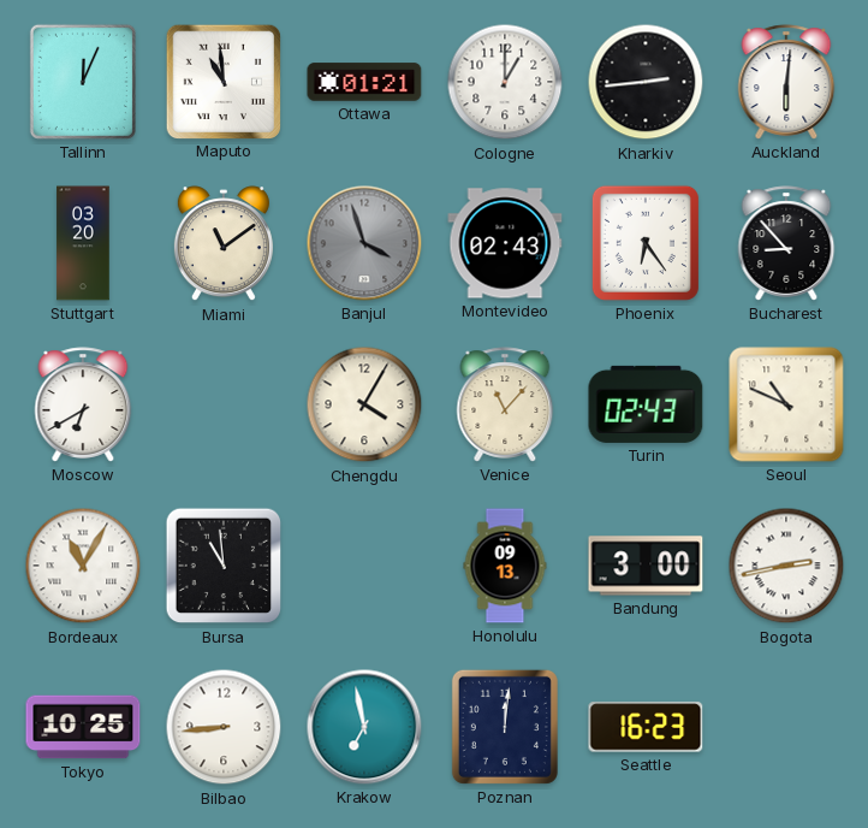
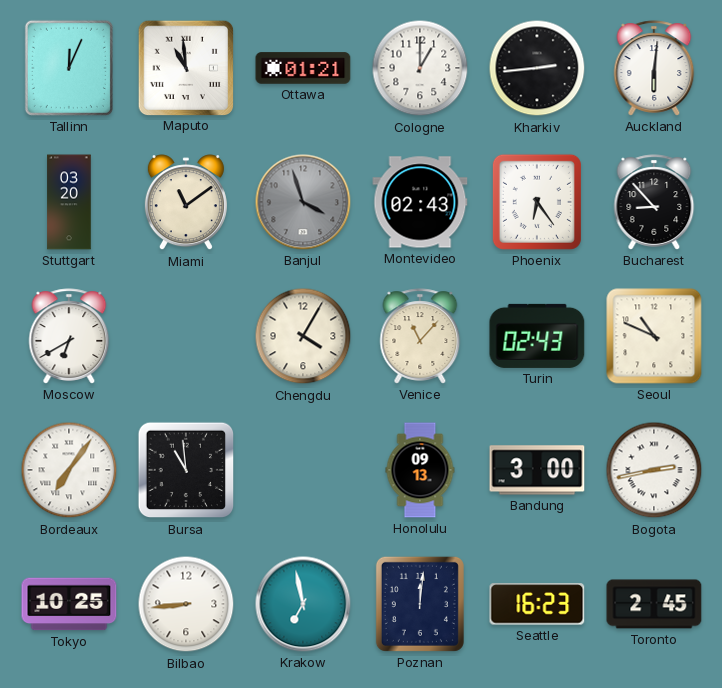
Bordeaux: 11:05 -> 7:06 (69, 470)
Toronto: none -> 2:45 (654, 604)
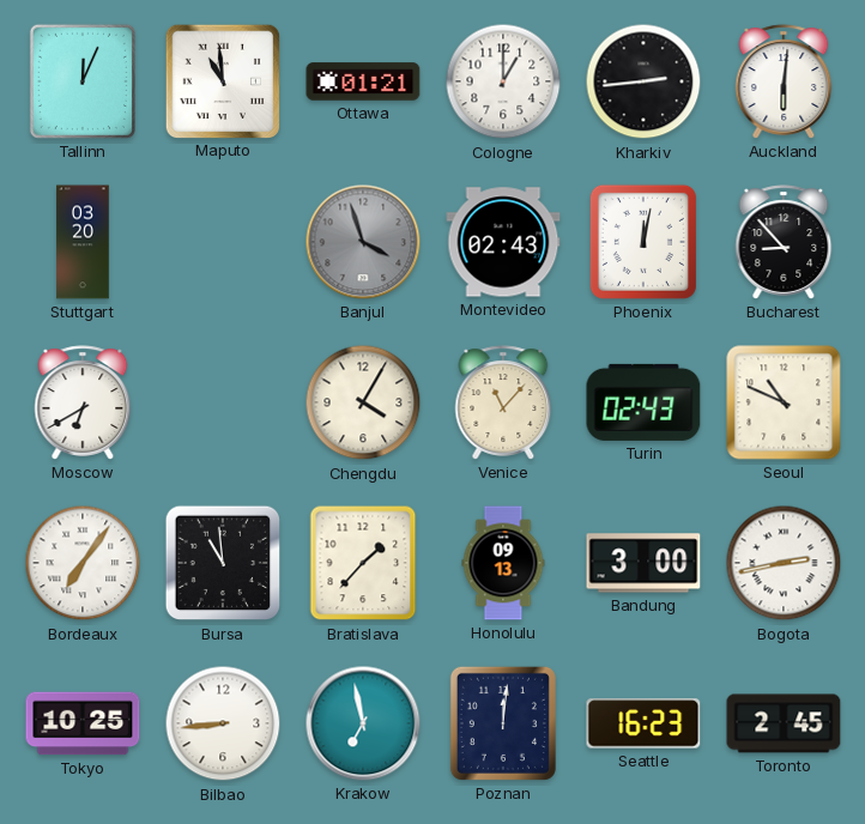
Miami: 11:09 -> none (186, 203)
Phoenix: 6:24 -> 12:02 (643, 242)
Bratislava: none -> 1:37 (363, 563)
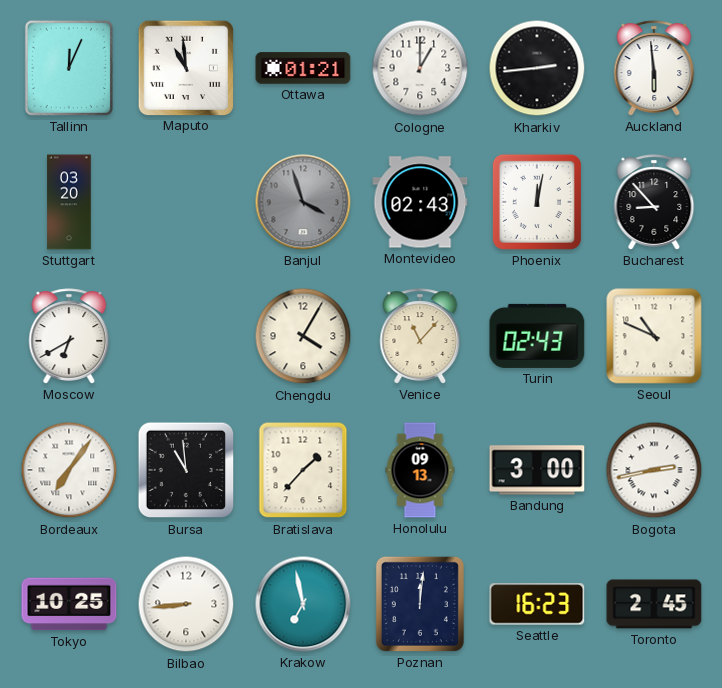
Auckland: 6:01 -> 5:59 (654, 68)
